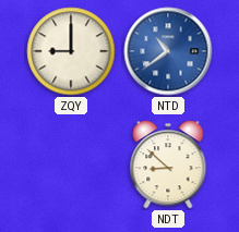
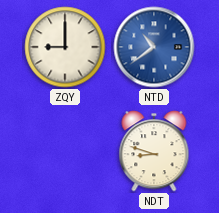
NDT: 8:52 -> 8:48 (154, 151)
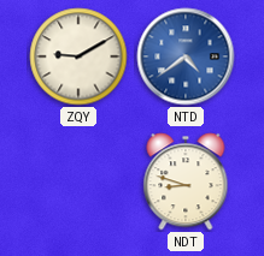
ZQY: 9:00 -> 9:10 (78, 56)
NTD: 10:39 -> 4:39 (186, 56)
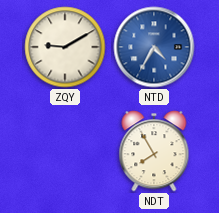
NTD: 4:39 -> 4:35 (154, 47)
NDT: 8:48 -> 7:55 (154, 151)
